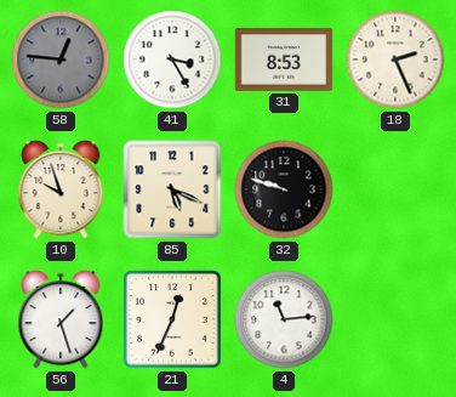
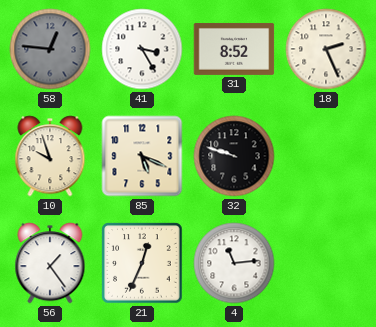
31: 8:53 -> 8:52 (234, 49)
56: 1:27 -> 1:24 (50, 263)
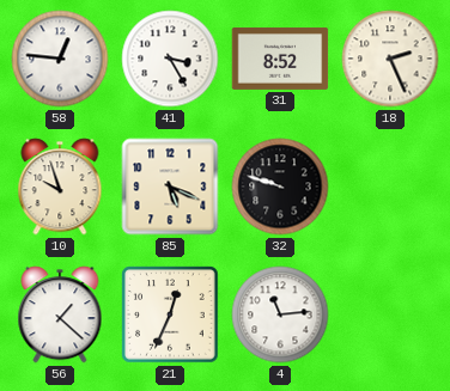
58 dial: grey -> white (60, 59)
56: 1:24 -> 1:22 (60, 314)
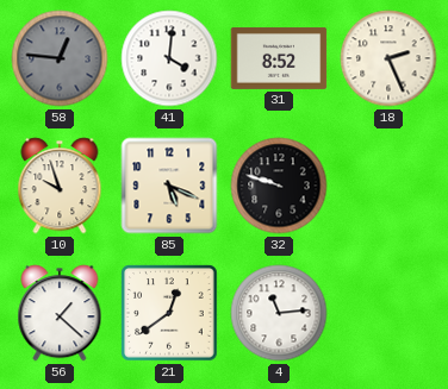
58 dial: white -> grey (60, 58)
41: 3:25 -> 4:01 (169, 58)
21: 12:34 -> 12:39 (169, 313)
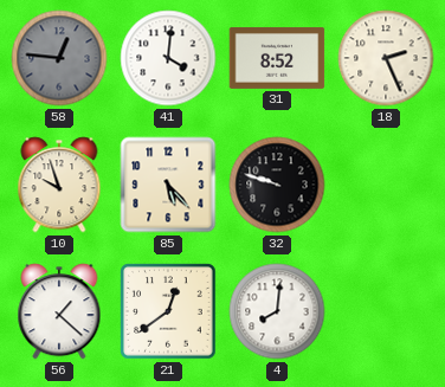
85: 5:19 -> 5:23 (168, 185)
4: 11:14 -> 8:01 (277, 311)
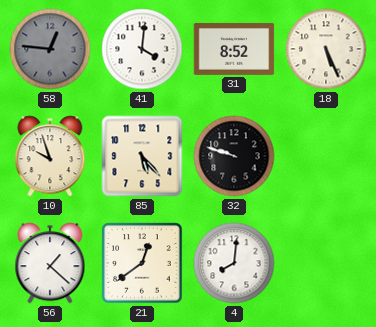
18: 2:26 -> 5:26 (326, 49)
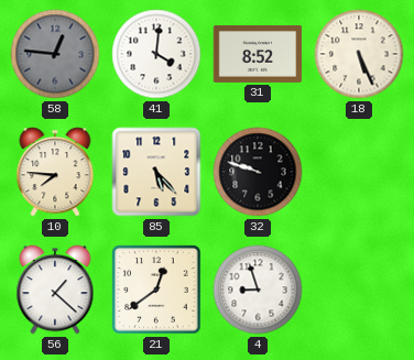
10: 9:57 -> 7:46 (55, 172)
4: 8:01 -> 8:57 (258, 290)
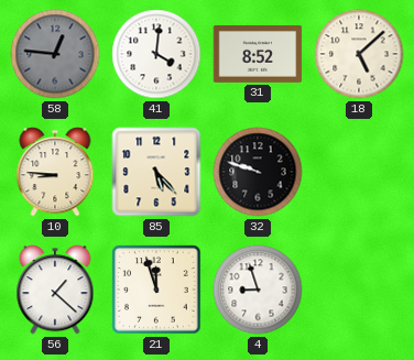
18: 5:26 -> 5:08 (359, 54)
10: 7:46 -> 8:46 (55, 172)
21: 12:39 -> 11:57 (156, 290)
